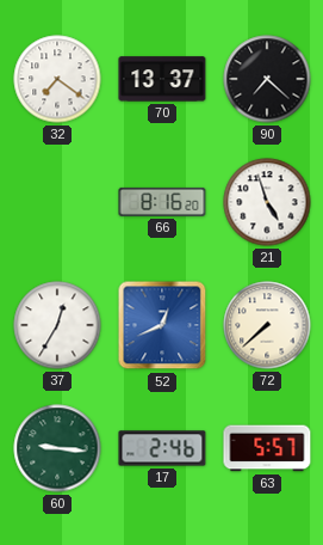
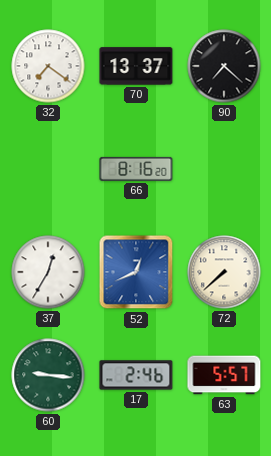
21: 4:57 -> none (267, 202)
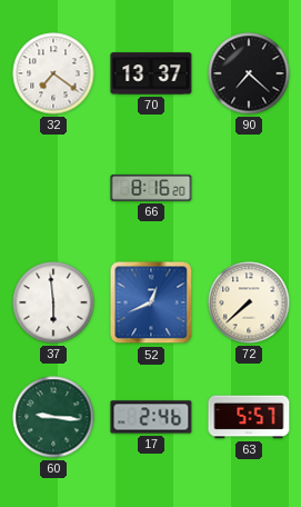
37: 12:35 -> 5:59 (53, 302)
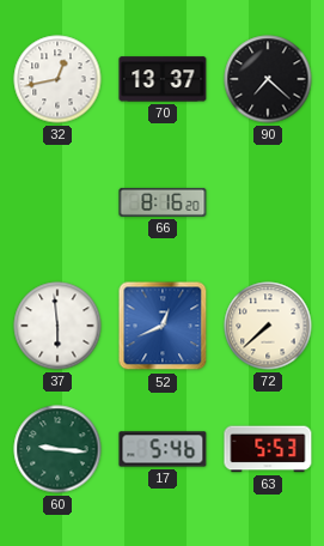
32: 7:21 -> 12:43 (57, 79)
17: 2:46 -> 5:46 (163, 449)
63: 5:57 -> 5:53 (268, 449)
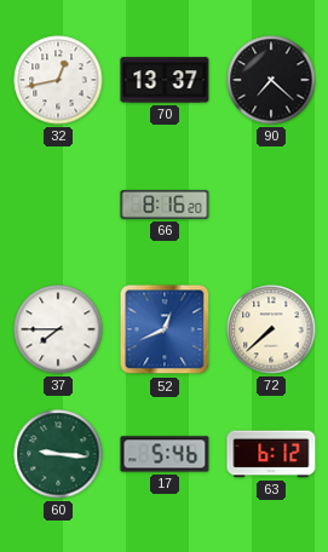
37: 5:59 -> 7:45 (58, 329)
63: 5:53 -> 6:12 (271, 454)
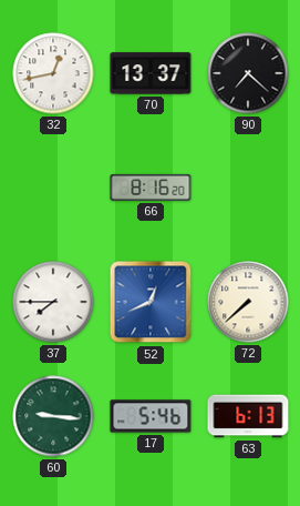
63: 6:12 -> 6:13 (248, 416)
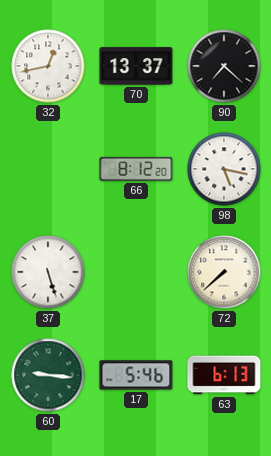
66: 8:16 -> 8:12 (136, 169)
98: none -> 5:17 (224, 169)
37: 7:45 -> 5:27 (48, 272)
52: 12:41 -> none (151, 302)
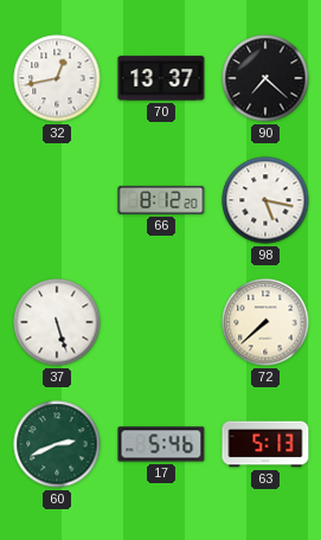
60: 9:16 -> 2:41 (57, 444)
63: 6:13 -> 5:13 (265, 444)
